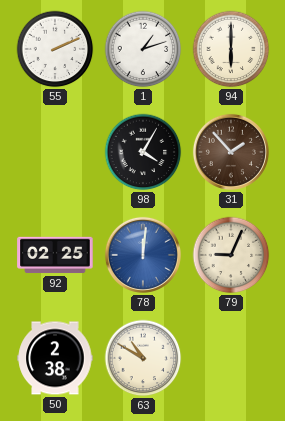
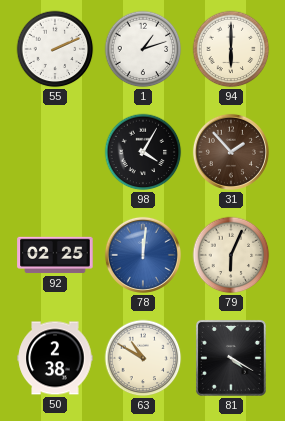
79: 9:04 -> 6:04 (231, 255)
81: none -> 4:20 (231, 358)
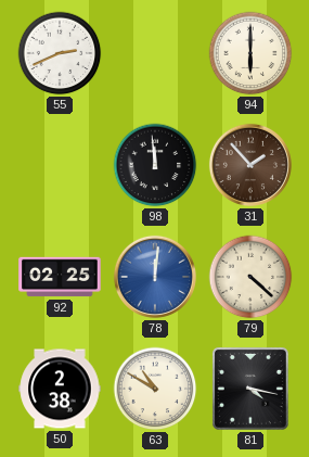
55: 2:11 -> 2:41 (60, 53)
1: 1:12 -> none (143, 49)
98: 4:05 -> 11:59 (155, 165)
79: 6:04 -> 4:22 (250, 277)
81: 4:20 -> 4:17 (250, 389)
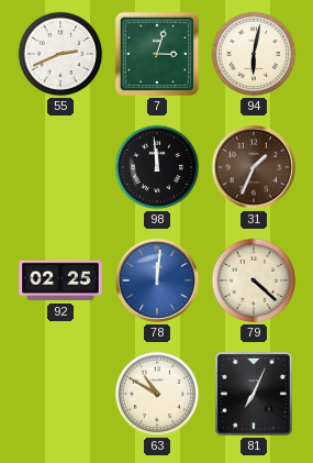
7: none -> 3:03 (157, 54)
94: 6:00 -> 6:02 (254, 54)
31: 1:53 -> 1:34 (254, 167)
50: 2:38 -> none (60, 389)
81: 4:17 -> 7:04 (254, 394)
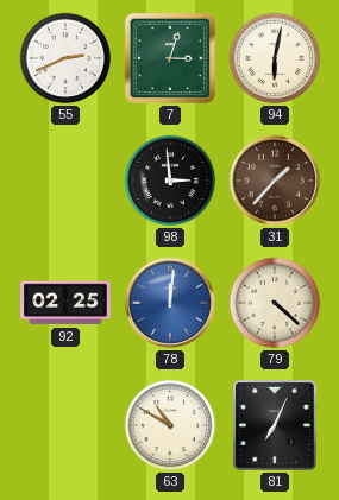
98: 11:59 -> 2:59 (170, 181)
31: 1:34 -> 1:37 (275, 181)
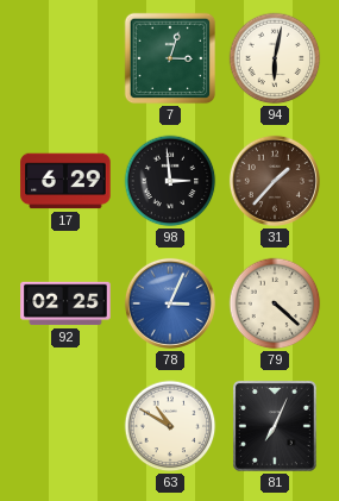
55: 2:41 -> none (65, 58)
17: none -> 6:29 (65, 181)
78: 12:01 -> 3:04 (170, 303)
